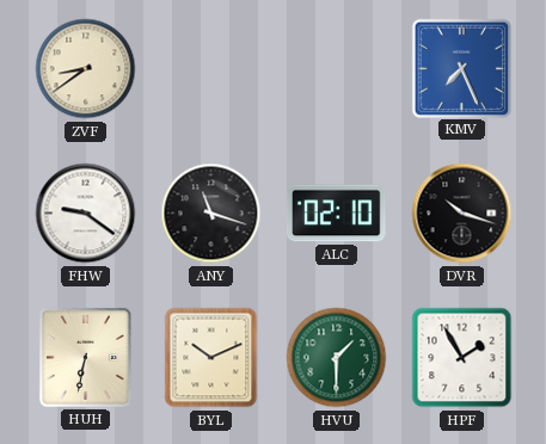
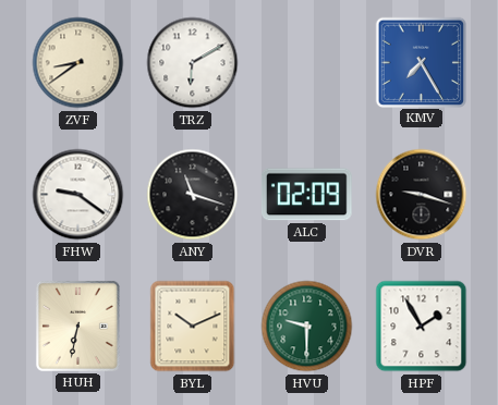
TRZ: none -> 6:10 (193, 63)
KMV: 7:26 -> 7:25 (421, 62)
ALC: 02:10 -> 02:09 (306, 195)
DVR: 10:18 -> 9:18 (422, 195)
HVU: 1:30 -> 9:30 (307, 327)
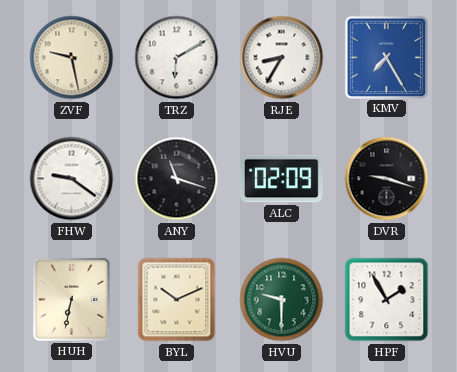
ZVF: 8:39 -> 9:28 (72, 58)
RJE: none -> 8:35 (282, 58)
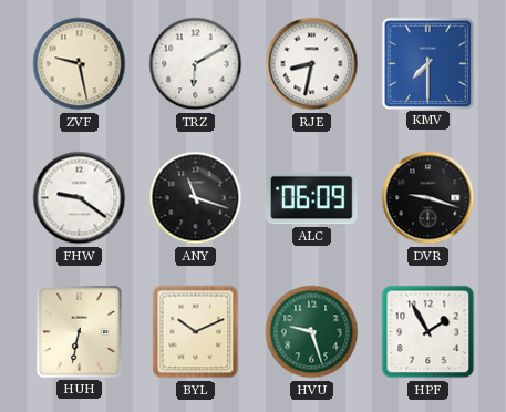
RJE: 8:35 -> 8:32 (312, 64)
KMV: 7:25 -> 7:30 (427, 63)
ALC: 02:09 -> 06:09 (311, 198)
HVU: 9:30 -> 9:27 (312, 332)
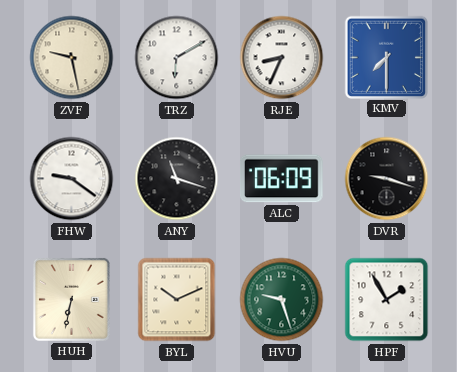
RJE: 8:32 -> 8:34 (282, 58)
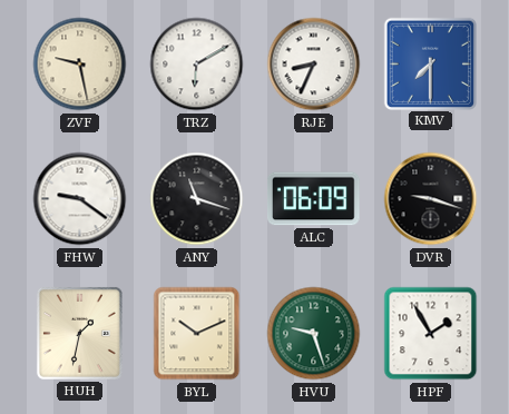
HUH: 6:32 -> 1:32 (79, 333)
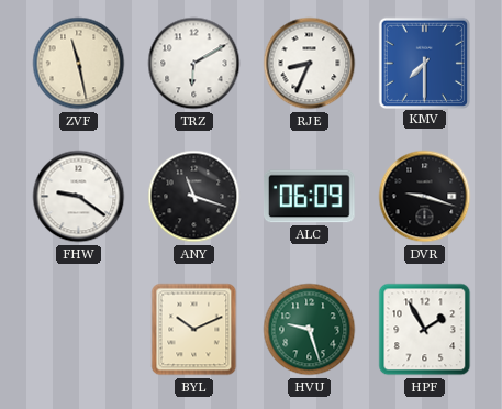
ZVF: 9:28 -> 11:28 (79, 64)
HUH: 1:32 -> none (79, 333)
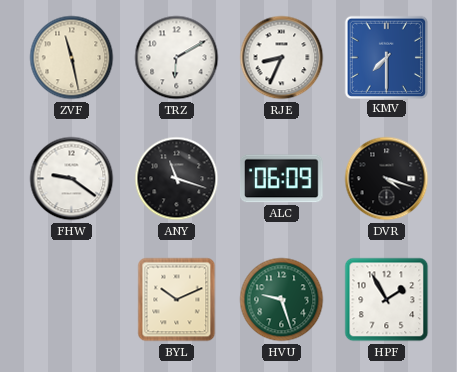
DVR: 9:18 -> 4:18 (387, 179)
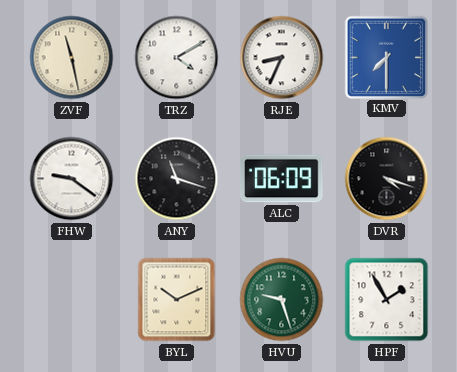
TRZ: 6:10 -> 4:10 (177, 58)
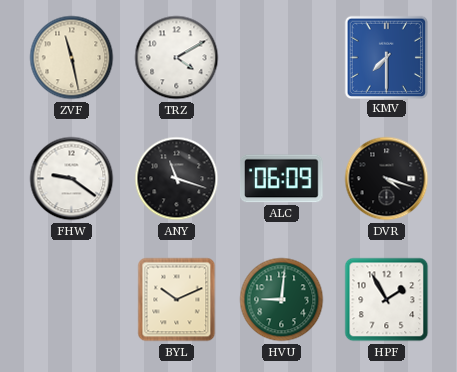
RJE: 8:34 -> none (282, 58)
HVU: 9:27 -> 9:01 (282, 300)
